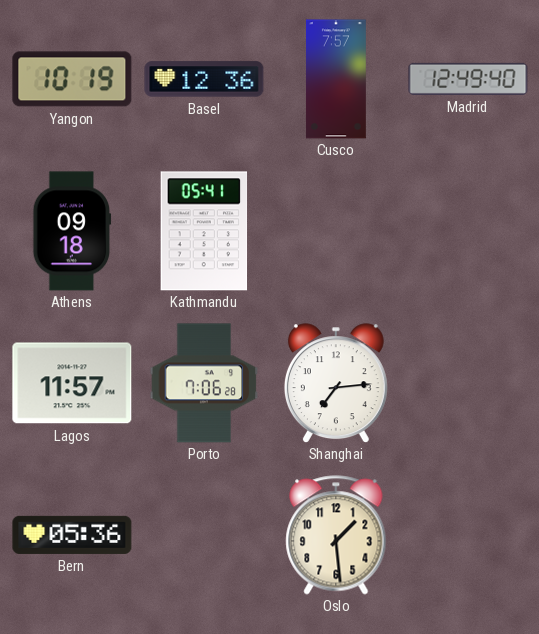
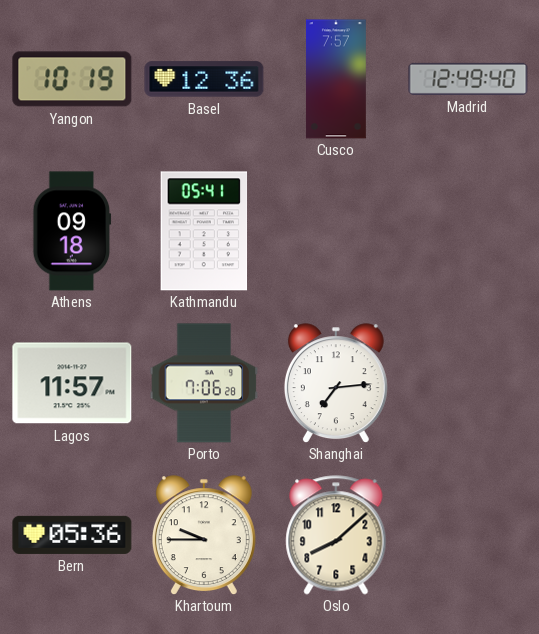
Khartoum: none -> 9:45 (204, 535)
Oslo: 1:29 -> 8:08 (336, 535)
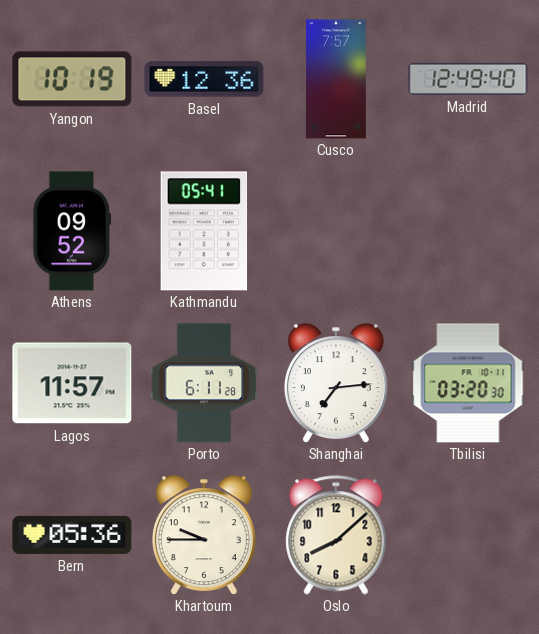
Athens: 09:18 -> 09:52 (72, 231)
Porto: 7:06 -> 6:11 (204, 383)
Tbilisi: none -> 03:20 (468, 383)
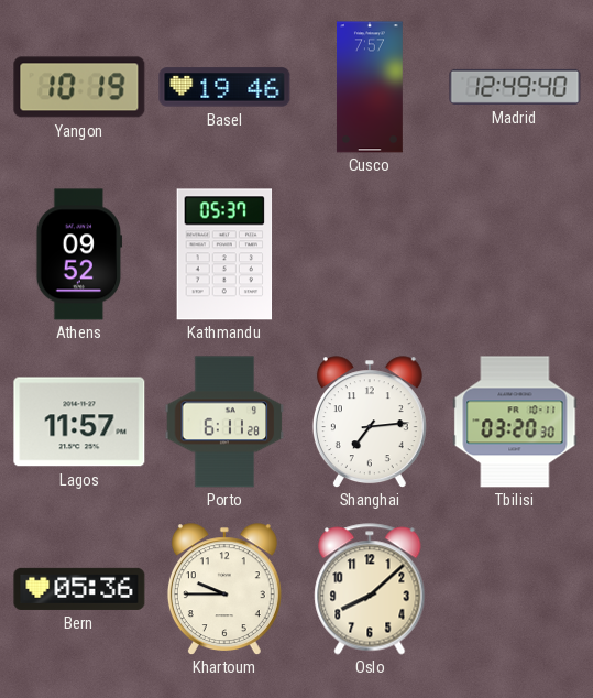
Basel: 12:36 -> 19:46 (224, 87)
Kathmandu: 05:41 -> 05:37 (224, 254)
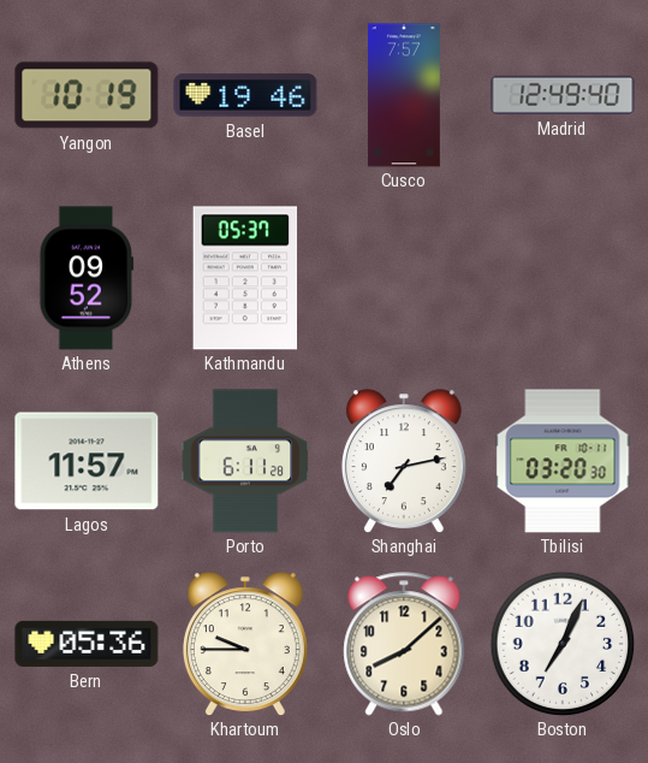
Shanghai: 7:14 -> 7:13 (404, 461)
Boston: none -> 7:04 (563, 644)
